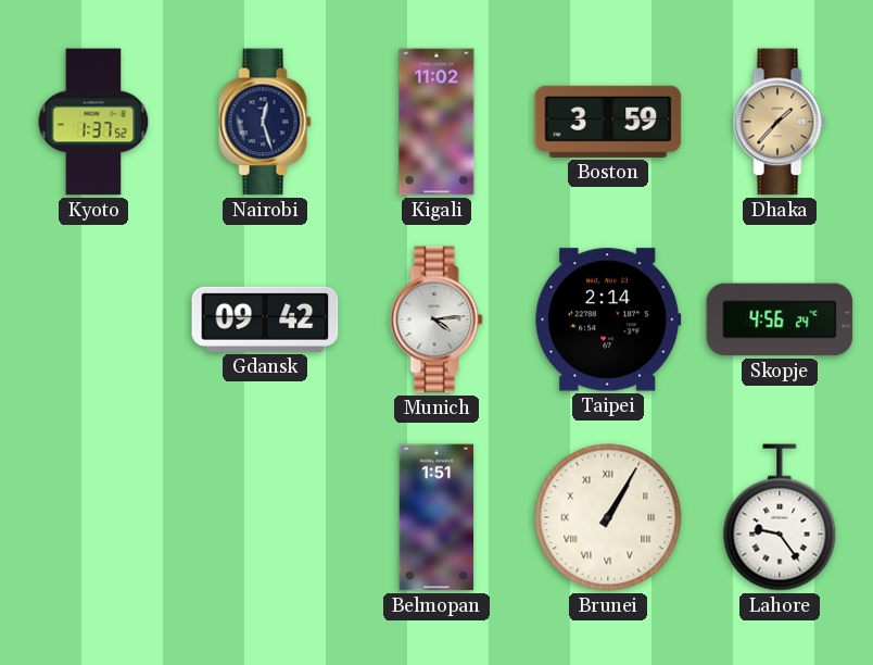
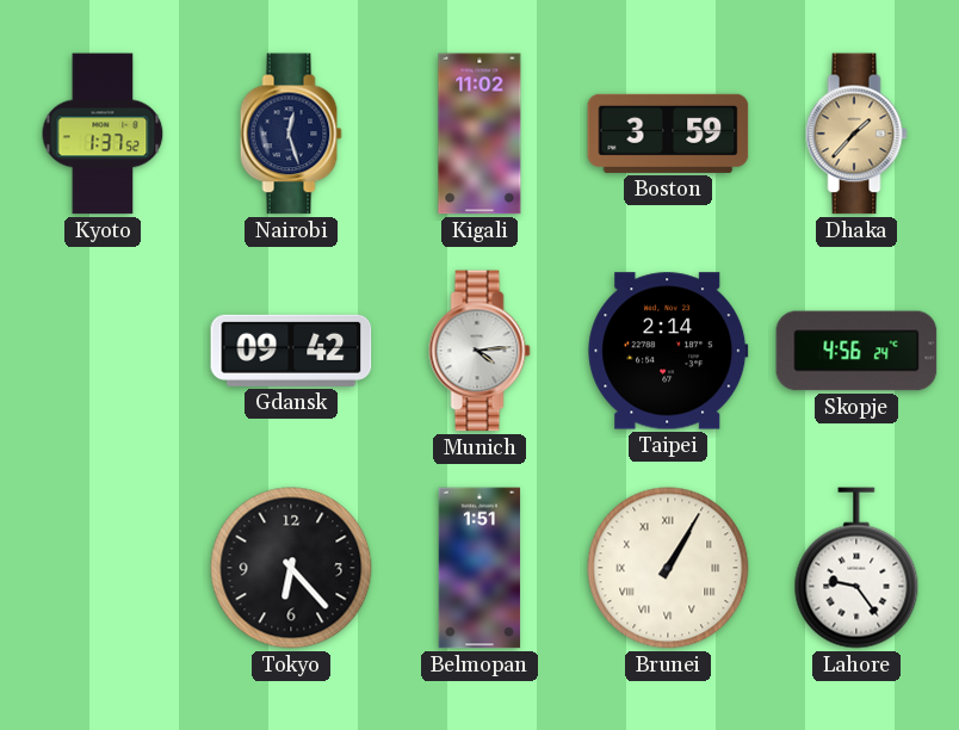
Tokyo: none -> 6:23 (291, 568)
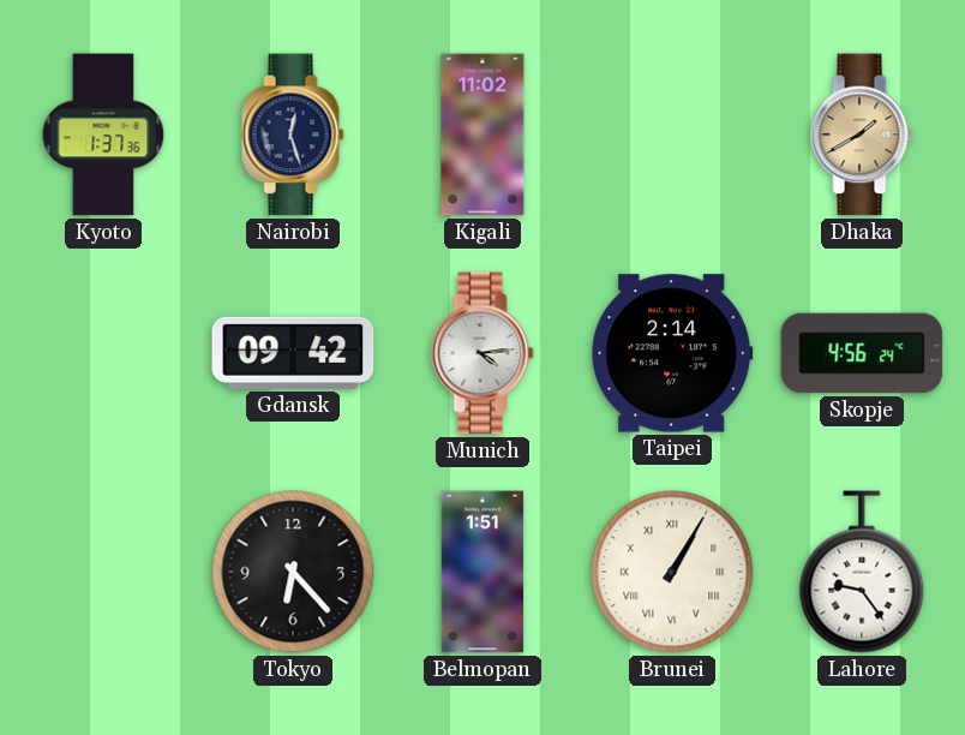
Kyoto: 1:37:52 -> 1:37:36 (103, 135)
Boston: 3:59 -> none (668, 134)
Dhaka: 1:37 -> 1:40 (862, 135)
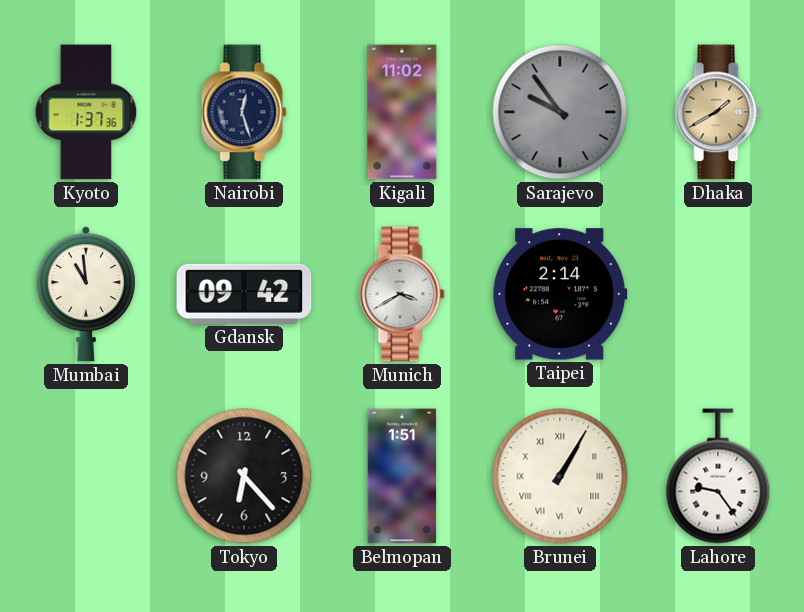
Sarajevo: none -> 9:54 (560, 112)
Mumbai: none -> 10:59 (86, 295)
Munich: 4:14 -> 3:40 (402, 294)
Skopje: 4:56 -> none (862, 353)
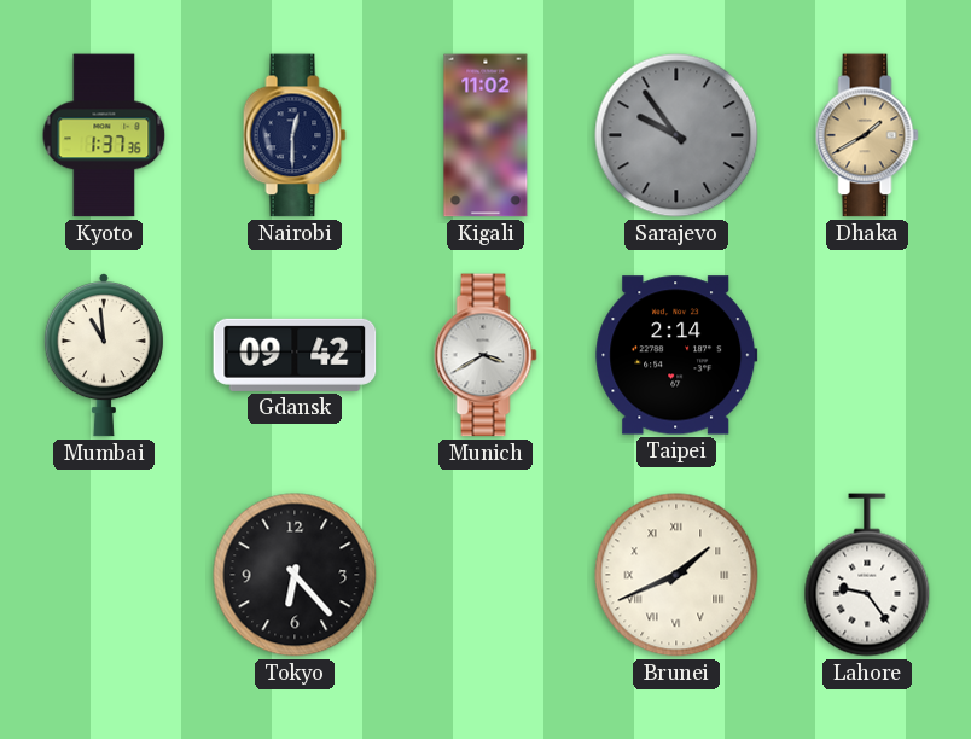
Nairobi: 12:27 -> 12:30 (295, 135)
Belmopan: 1:51 -> none (402, 476)
Brunei: 1:05 -> 1:41 (676, 575)
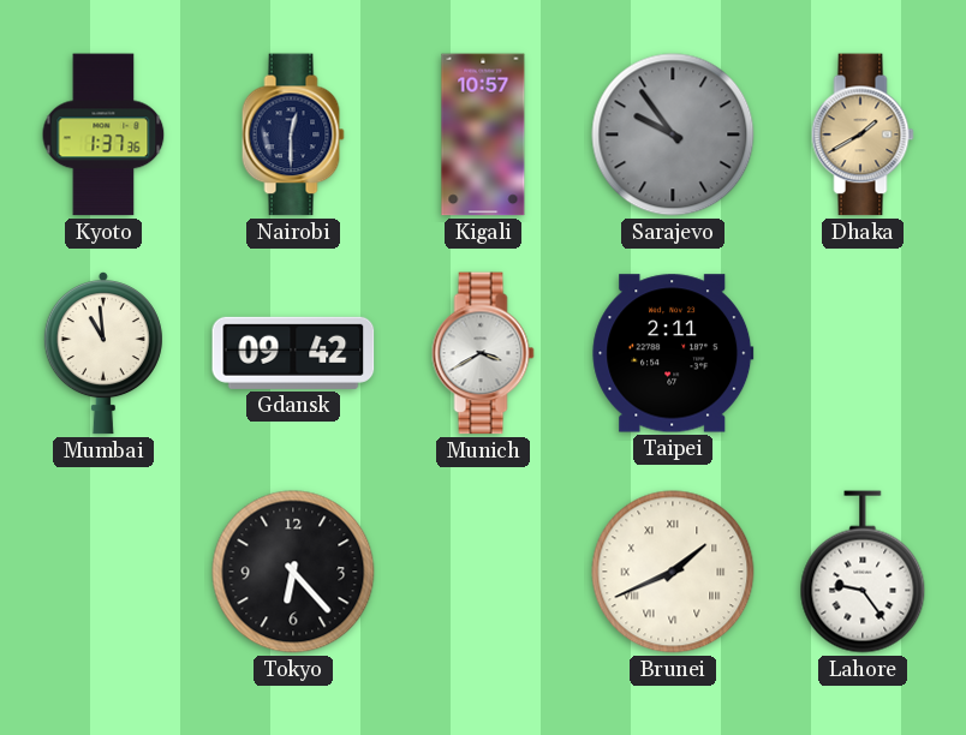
Kigali: 11:02 -> 10:57 (483, 135)
Taipei: 2:14 -> 2:11 (673, 353)
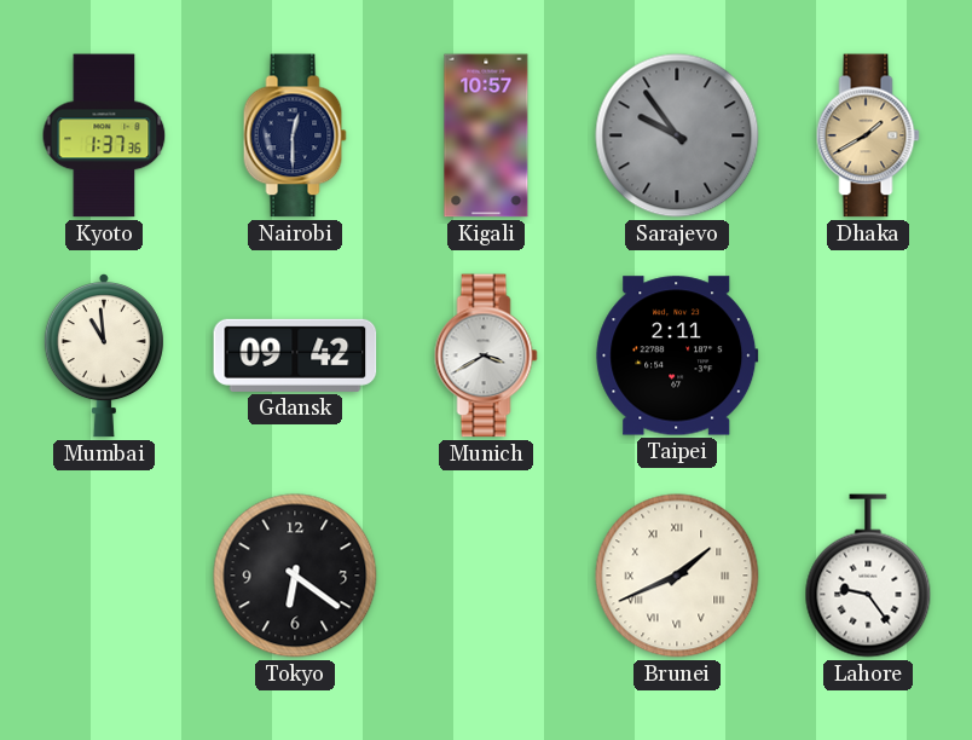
Tokyo: 6:23 -> 6:21 (295, 576)
